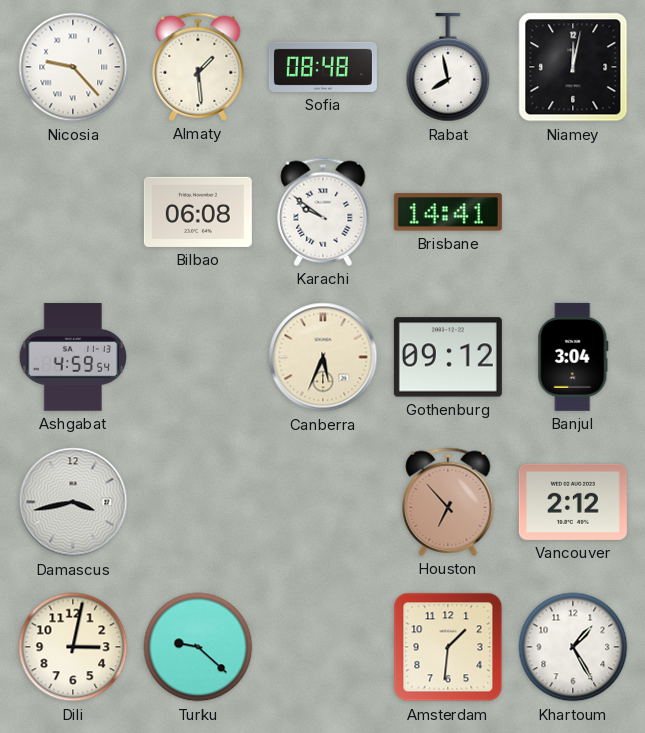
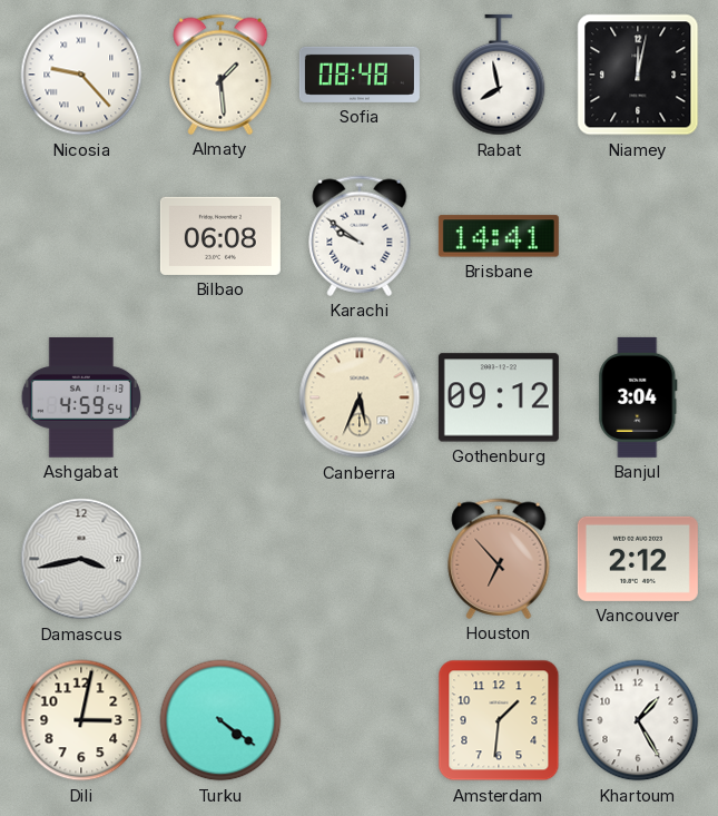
Turku: 9:22 -> 4:21 (220, 720)
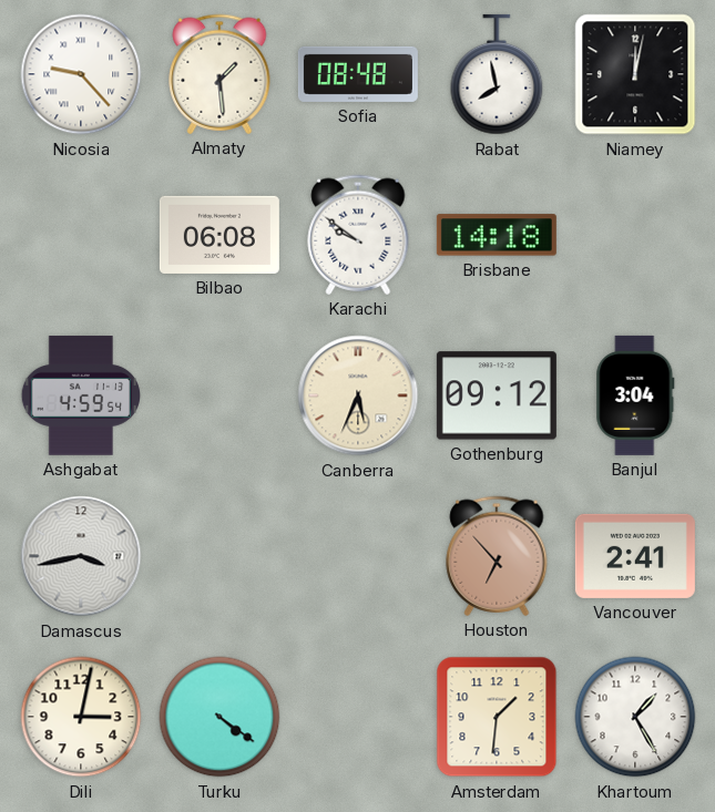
Brisbane: 14:41 -> 14:18 (497, 235)
Vancouver: 2:12 -> 2:41 (635, 556)
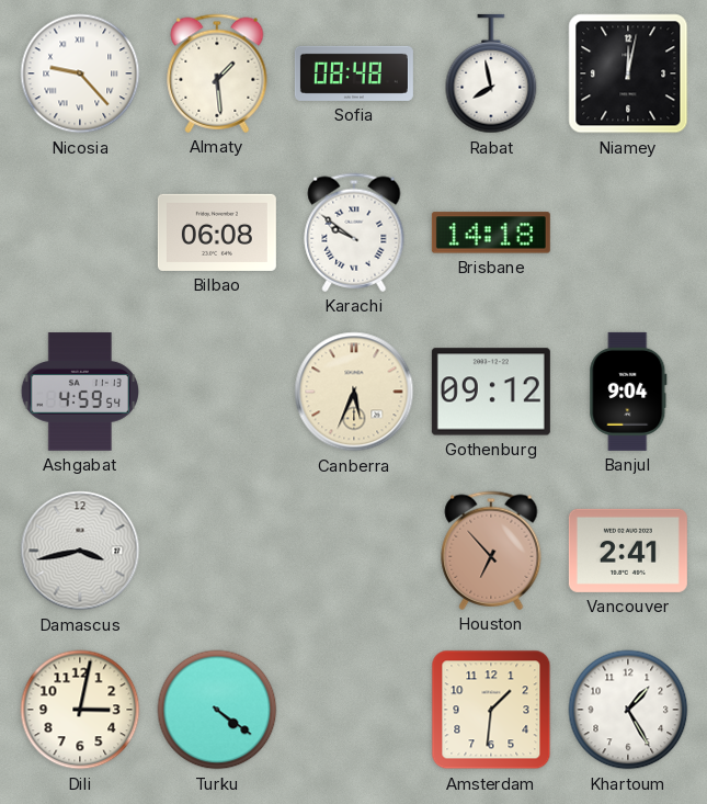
Banjul: 3:04 -> 9:04 (628, 392)
